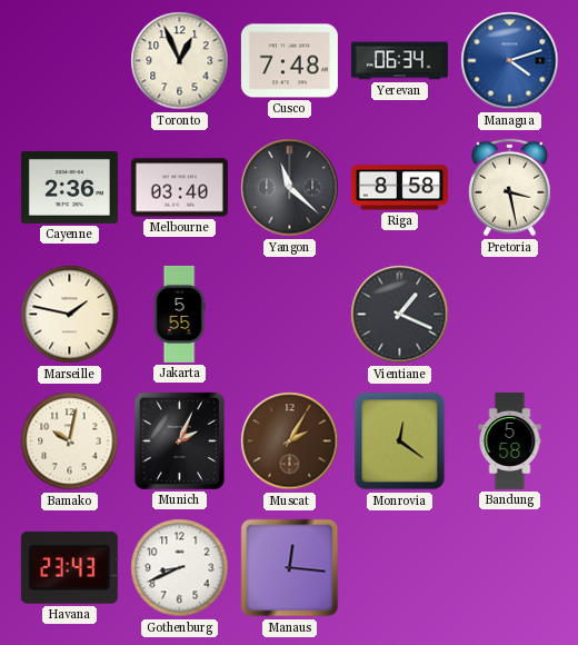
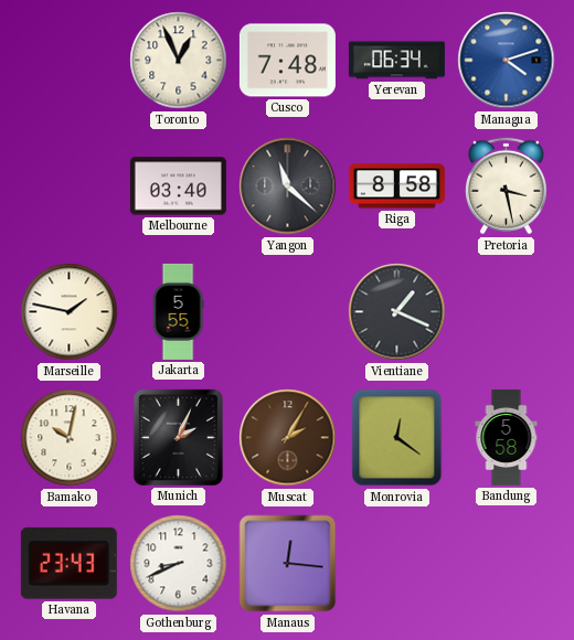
Cayenne: 2:36 -> none (69, 187)
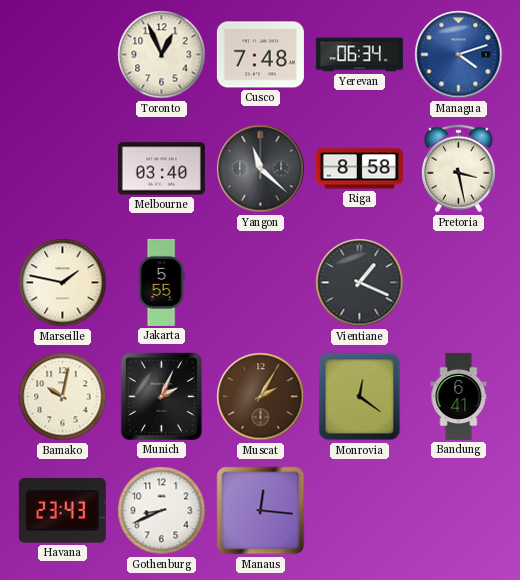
Bandung: 5:58 -> 6:41 (459, 396)
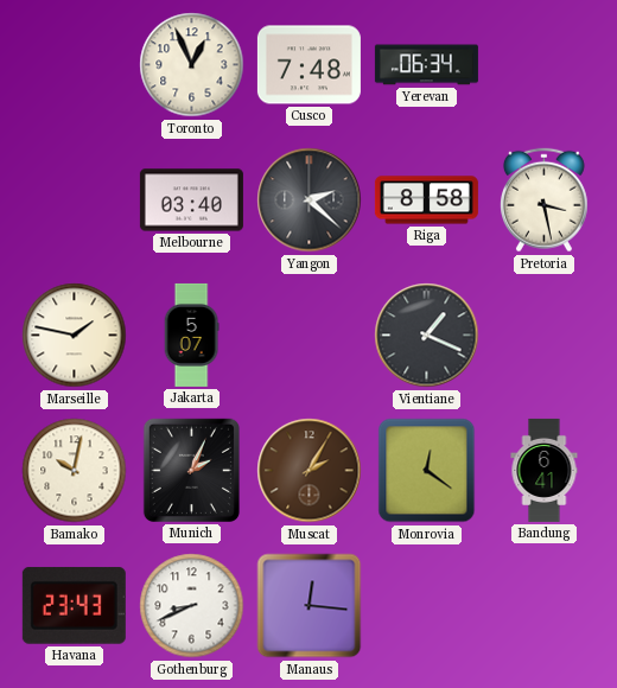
Managua: 4:12 -> none (459, 55)
Yangon: 11:22 -> 2:22 (310, 200)
Jakarta: 5:55 -> 5:07 (191, 335)
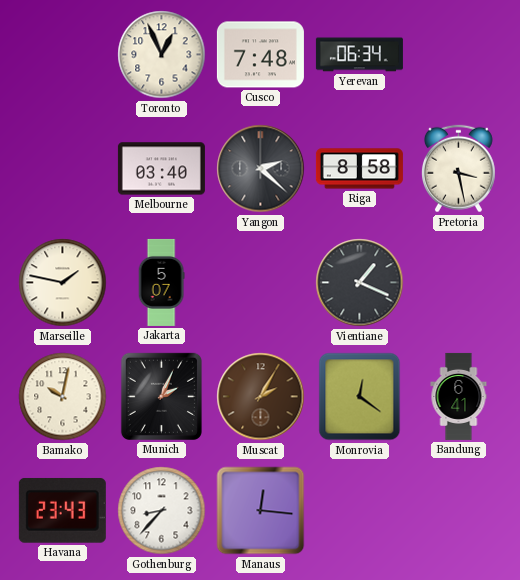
Gothenburg: 8:41 -> 8:37 (162, 511)
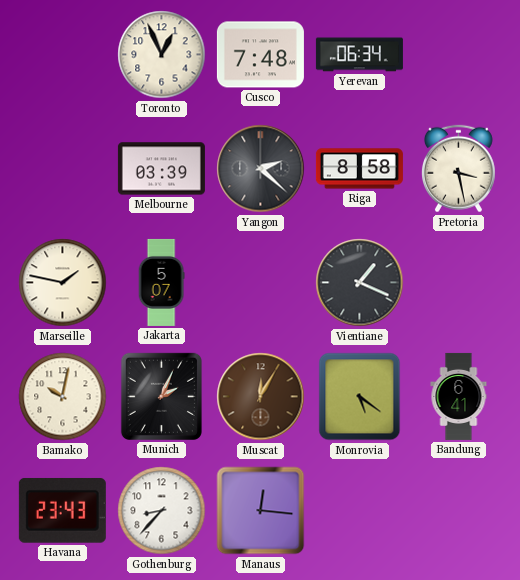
Melbourne: 03:40 -> 03:39 (161, 169)
Muscat: 2:05 -> 12:05 (261, 397)
Monrovia: 12:21 -> 5:21 (360, 397)
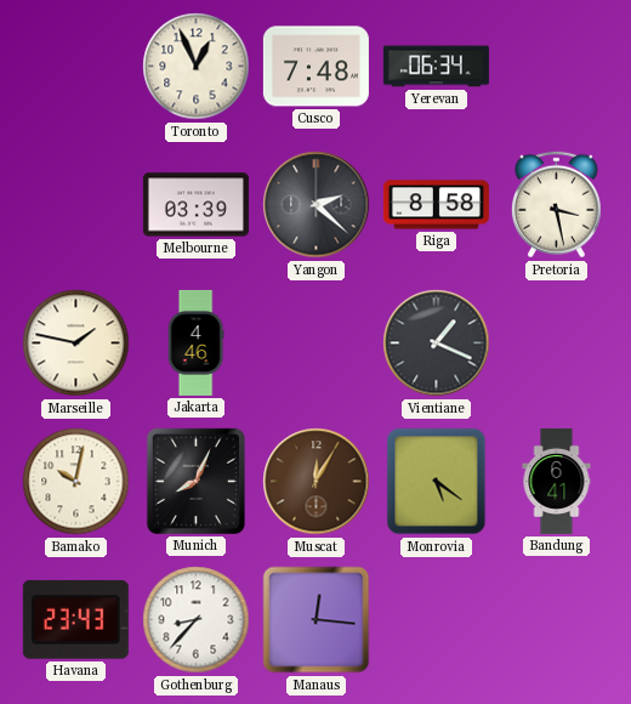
Jakarta: 5:07 -> 4:46 (195, 342)
Munich: 2:04 -> 8:04 (195, 481)
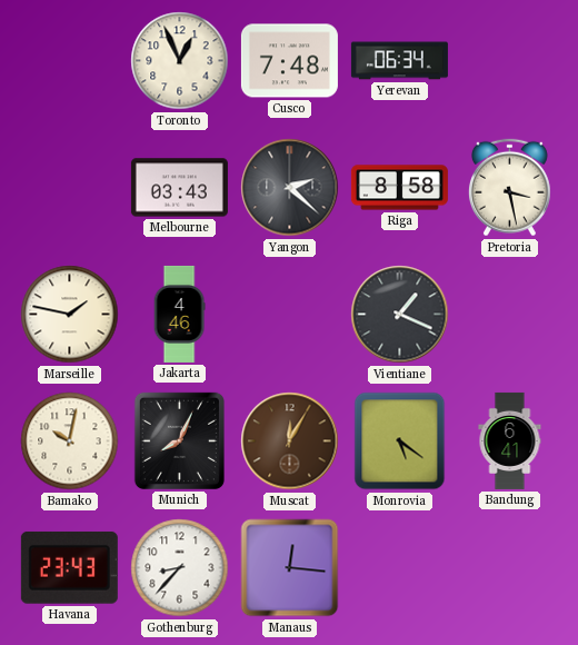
Melbourne: 03:39 -> 03:43 (179, 188)
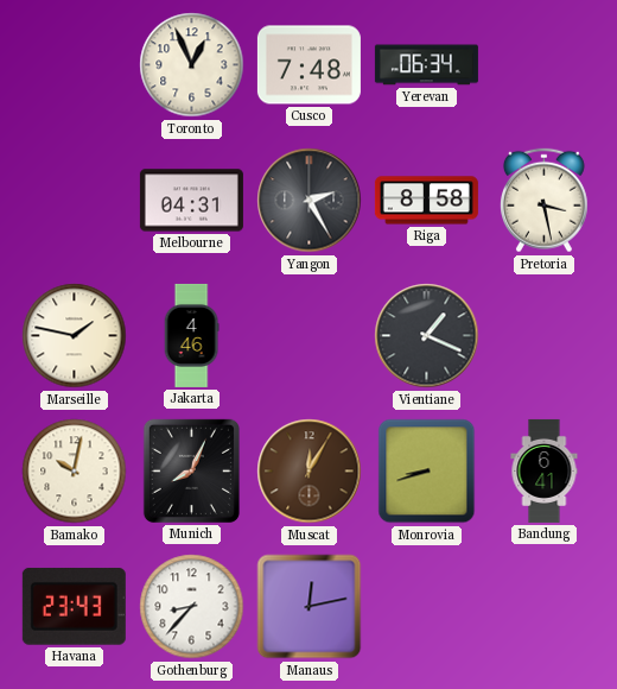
Melbourne: 03:43 -> 04:31 (191, 201)
Yangon: 2:22 -> 2:25 (310, 201)
Monrovia: 5:21 -> 8:42 (427, 472)
Manaus: 12:16 -> 12:13 (310, 607)
